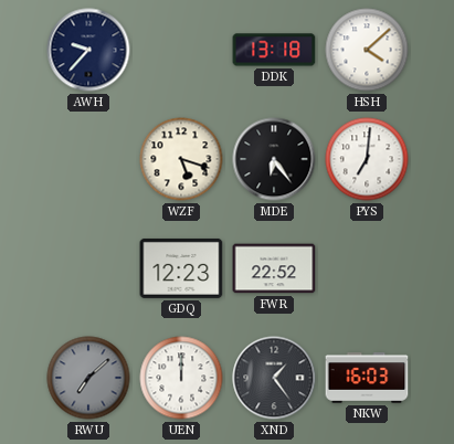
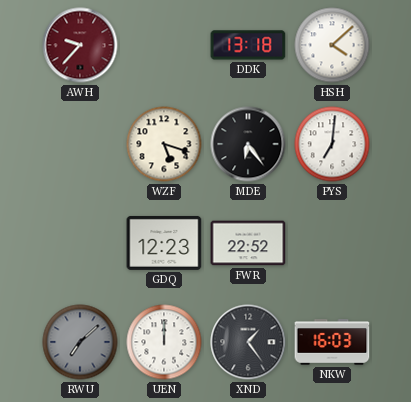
AWH dial: navy -> burgundy (80, 45)
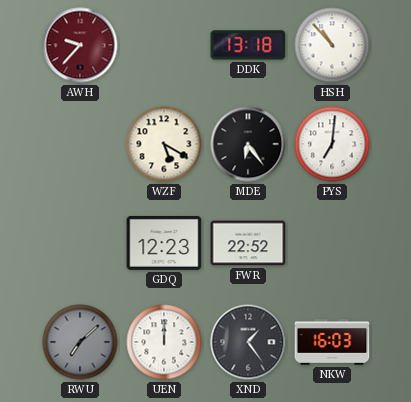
HSH: 4:08 -> 10:53 (332, 45)
WZF: 5:18 -> 5:20 (164, 144)
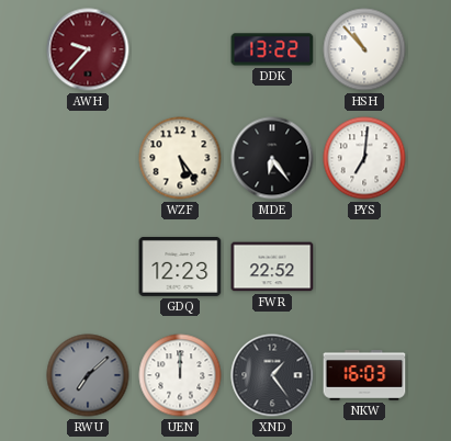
DDK: 13:18 -> 13:22 (272, 49)
WZF: 5:20 -> 5:24 (180, 158)
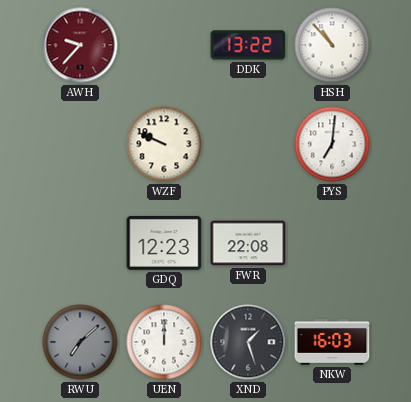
WZF: 5:24 -> 9:49 (164, 144)
MDE: 6:24 -> none (272, 158)
FWR: 22:52 -> 22:08 (248, 243)
XND: 1:24 -> 1:27 (248, 342)
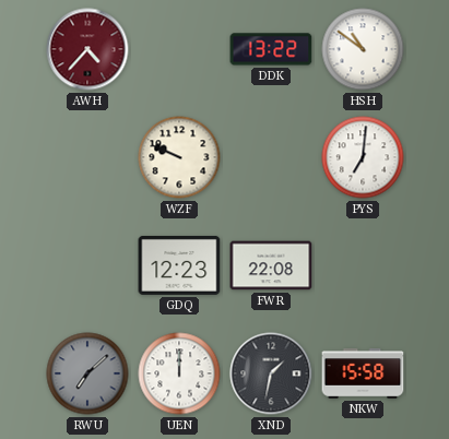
AWH: 9:37 -> 4:37 (87, 49)
HSH: 10:53 -> 10:51 (363, 49)
XND: 1:27 -> 1:32 (271, 373)
NKW: 16:03 -> 15:58 (363, 373)
